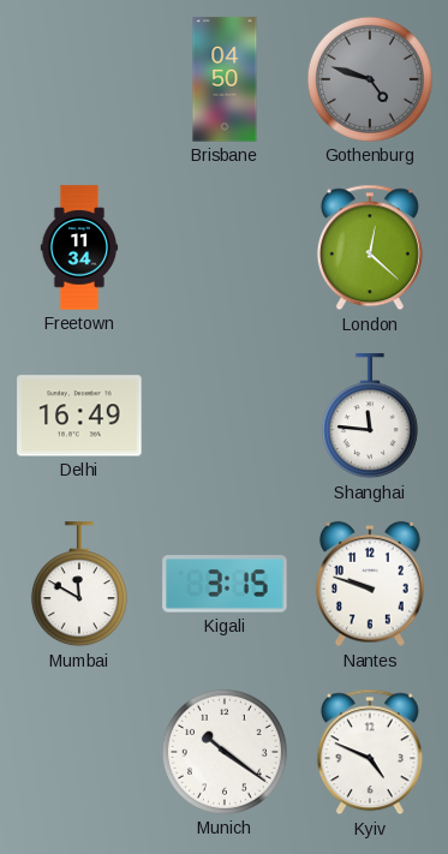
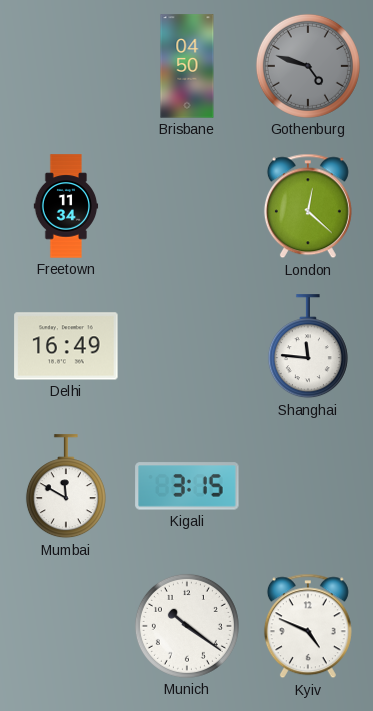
Nantes: 9:48 -> none (371, 584)
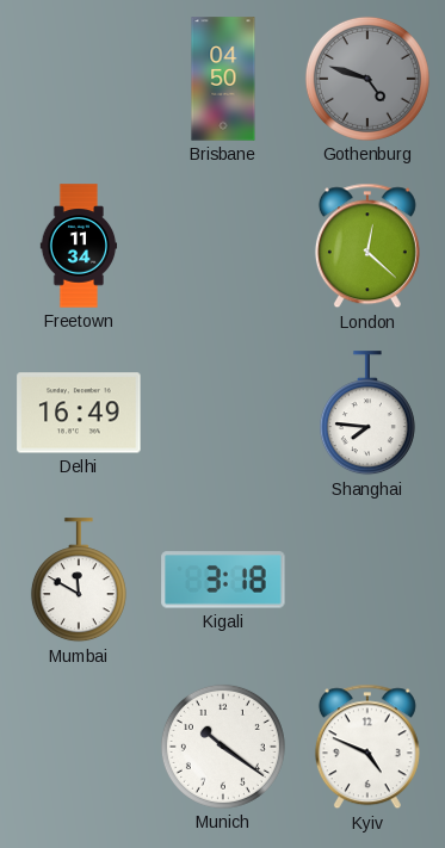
Shanghai: 11:46 -> 7:46 (367, 414)
Kigali: 3:15 -> 3:18 (223, 580)
